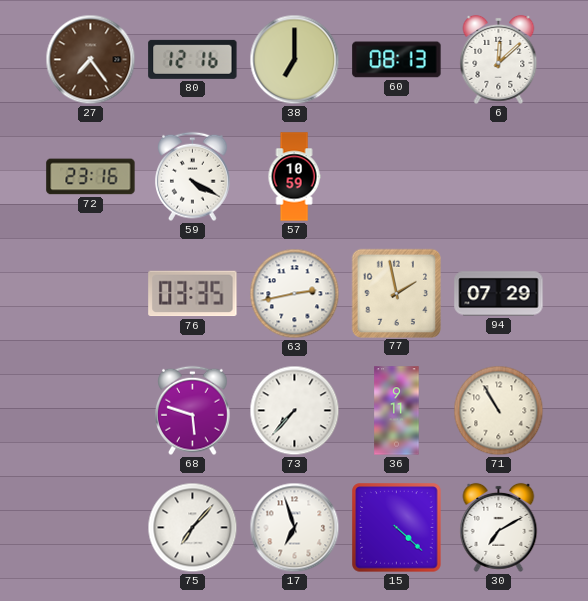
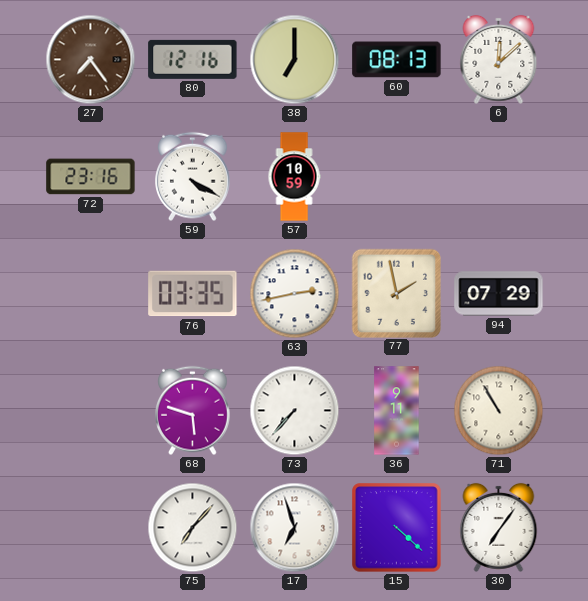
30: 7:10 -> 7:06 (499, 527)
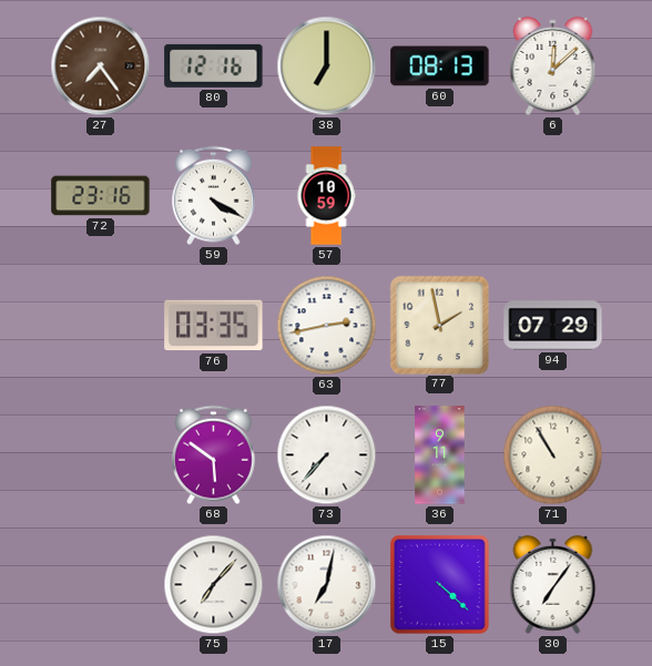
68: 5:48 -> 5:51 (214, 455)
17: 6:57 -> 7:02 (327, 585)
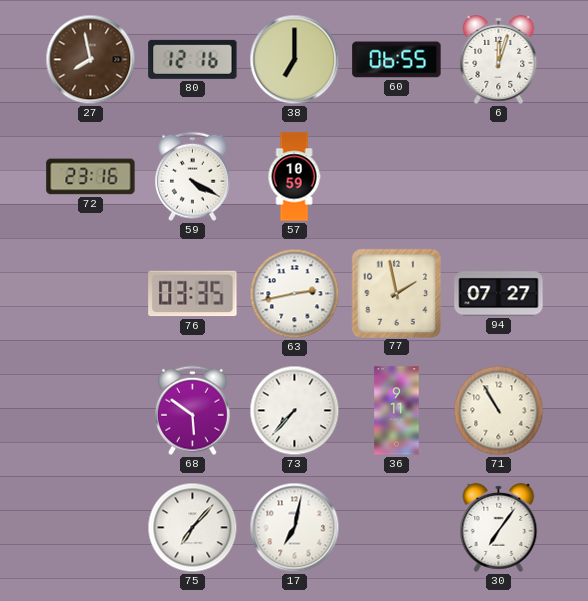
27: 7:24 -> 7:58 (91, 60)
60: 08:13 -> 06:55 (397, 60)
6: 12:08 -> 12:03 (499, 59)
94: 07:29 -> 07:27 (499, 294)
15: 4:22 -> none (440, 585)
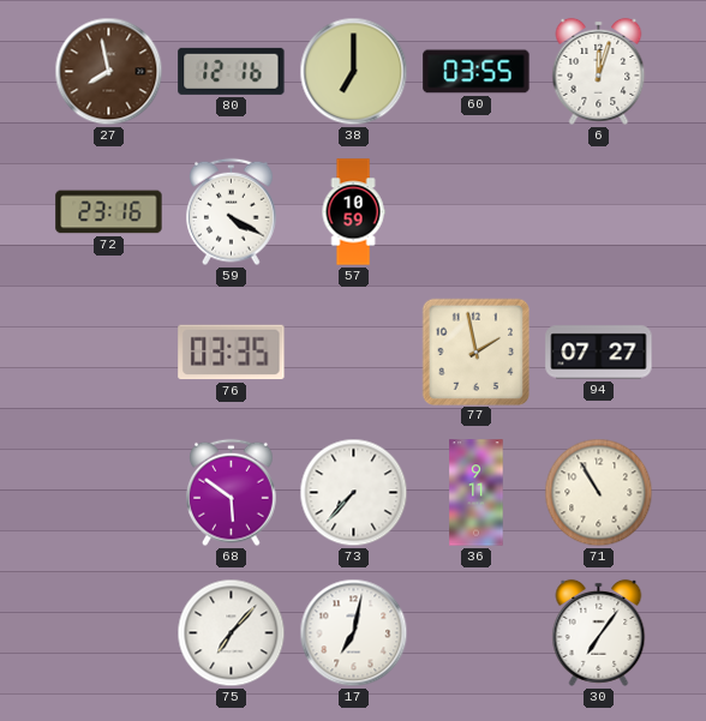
60: 06:55 -> 03:55 (477, 72)
63: 2:43 -> none (295, 294)
